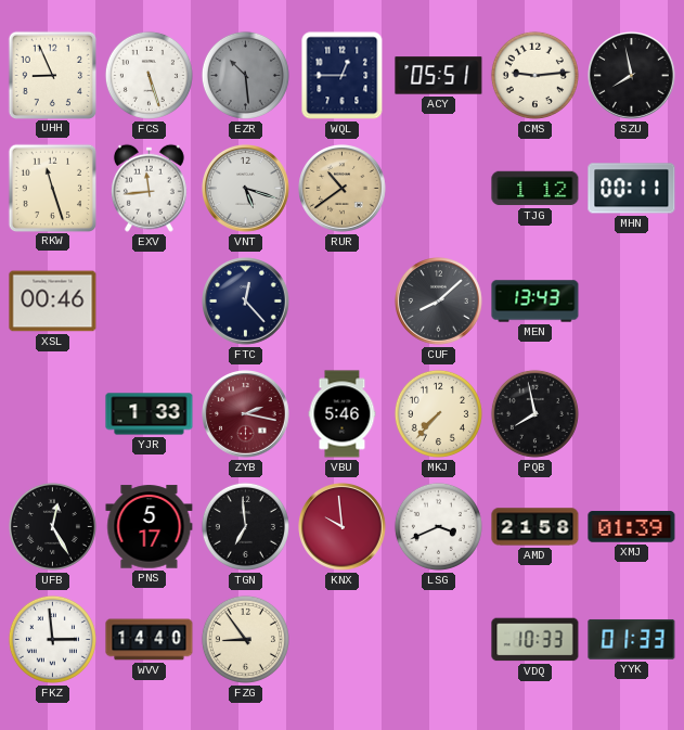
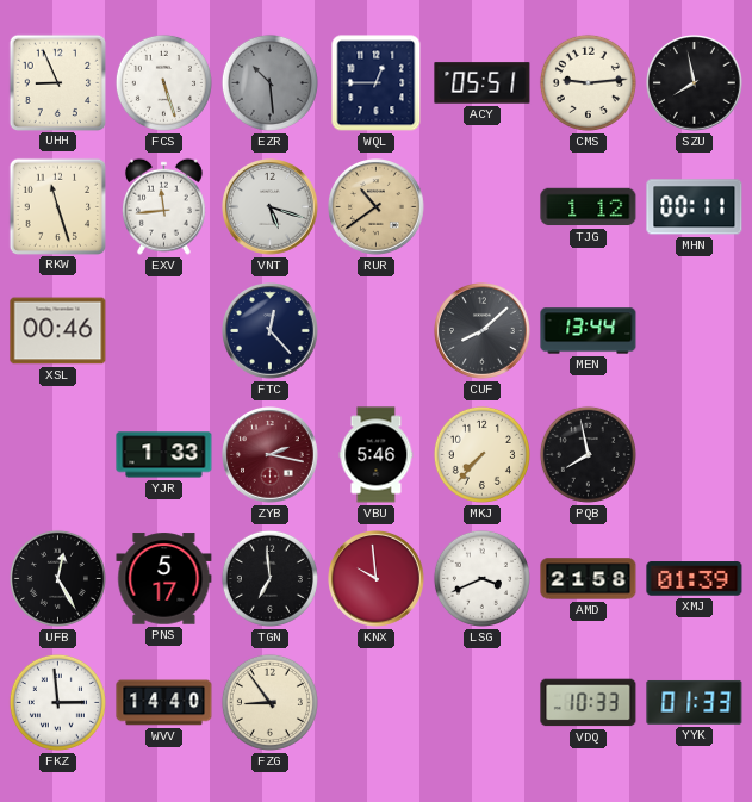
MEN: 13:43 -> 13:44 (589, 331)
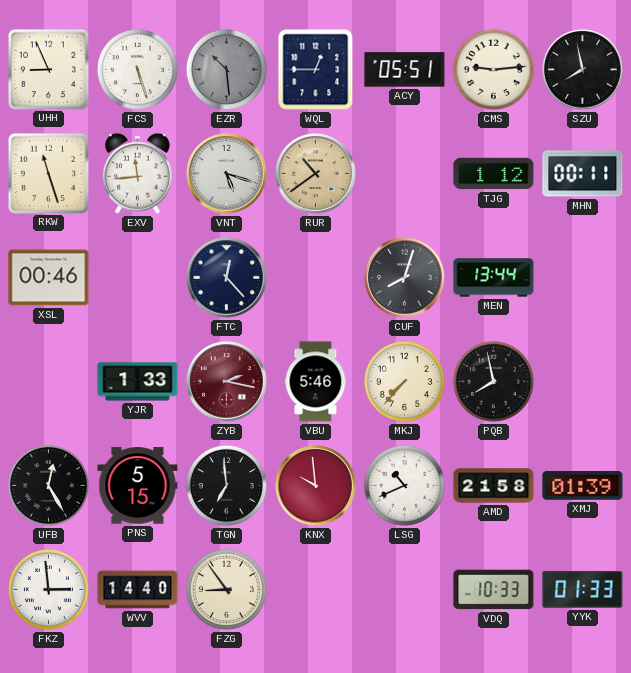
CUF: 8:08 -> 8:03 (405, 278)
PNS: 5:17 -> 5:15 (138, 486)
LSG: 3:41 -> 10:41 (404, 485)
